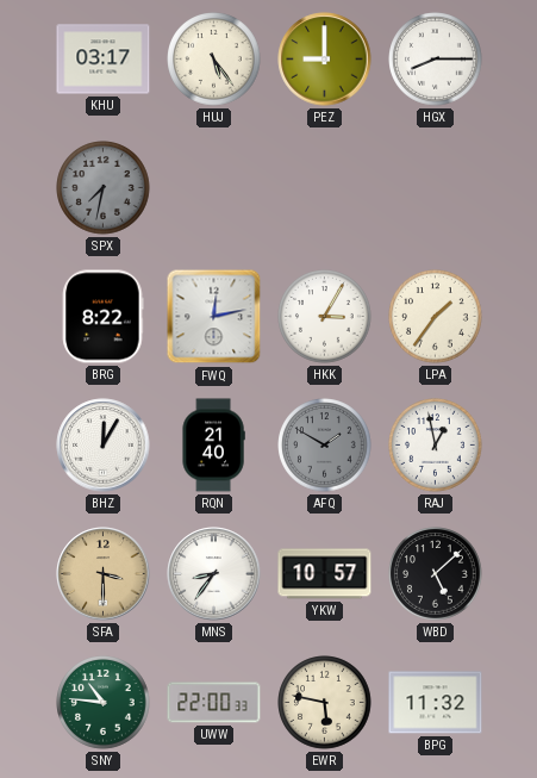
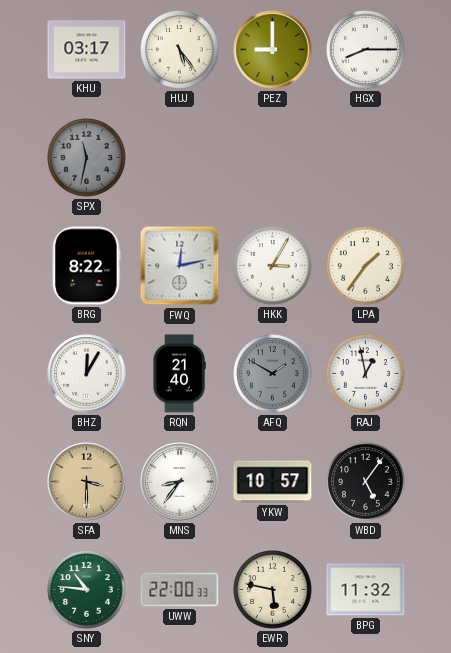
SPX: 7:32 -> 11:32 (87, 158)
WBD: 5:08 -> 5:06 (366, 482)
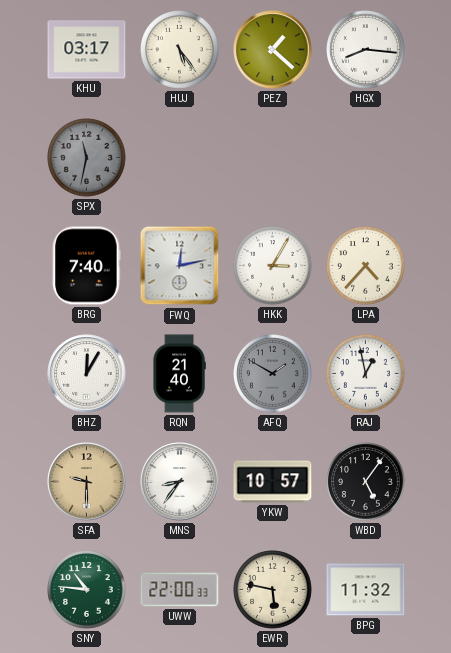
PEZ: 9:00 -> 1:22 (273, 50)
HGX: 8:15 -> 8:16 (366, 50)
BRG: 8:22 -> 7:40 (87, 266)
LPA: 1:36 -> 4:37 (366, 266)
SFA: 3:30 -> 9:30 (87, 482)
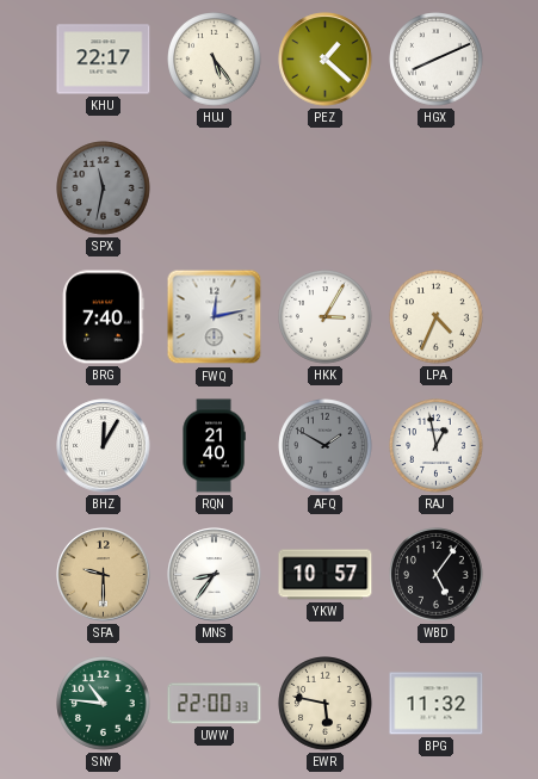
KHU: 03:17 -> 22:17 (104, 60)
HGX: 8:16 -> 8:11 (437, 60)
LPA: 4:37 -> 4:34 (437, 317)
